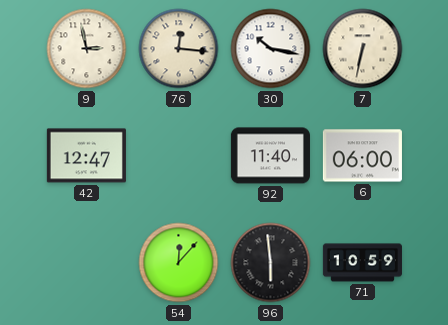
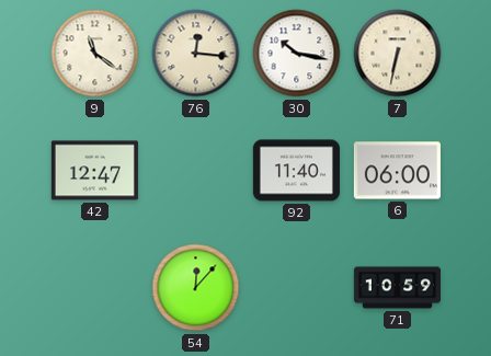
9: 2:58 -> 11:21 (95, 54)
96: 5:59 -> none (271, 263)
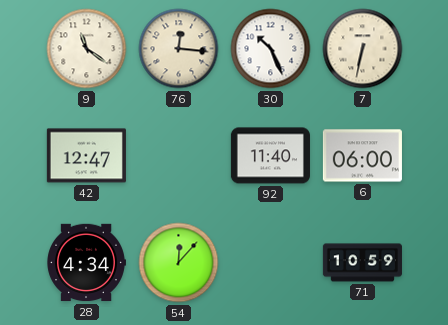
30: 10:17 -> 10:26 (271, 49)
28: none -> 4:34 (86, 263)
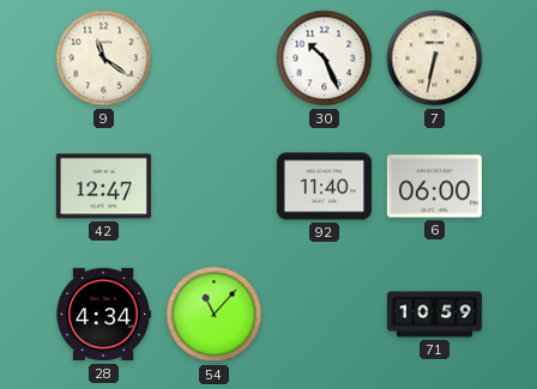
76: 12:16 -> none (179, 49)
54: 12:07 -> 11:07 (215, 315)
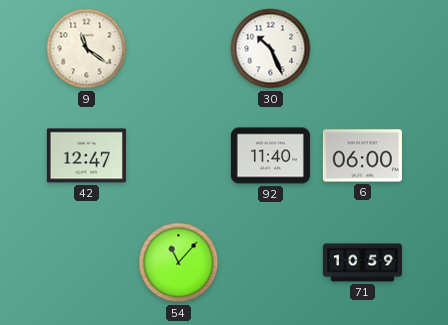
7: 6:32 -> none (435, 59)
28: 4:34 -> none (103, 315)
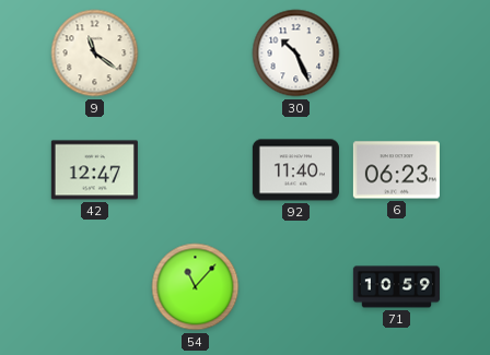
6: 06:00 -> 06:23 (396, 170)
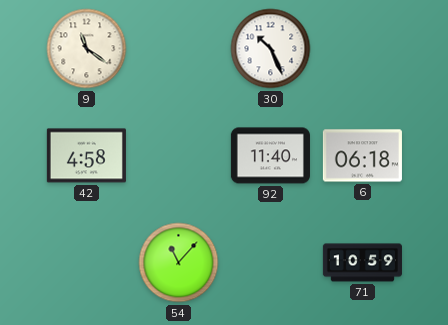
42: 12:47 -> 4:58 (86, 156)
6: 06:23 -> 06:18 (362, 156)
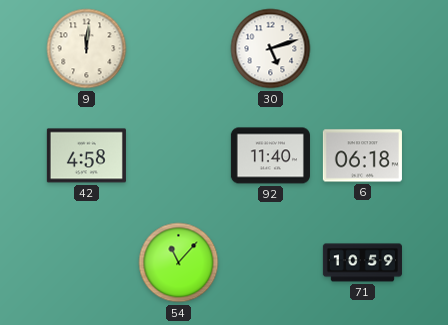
9: 11:21 -> 12:01 (87, 49)
30: 10:26 -> 5:12 (271, 49)
